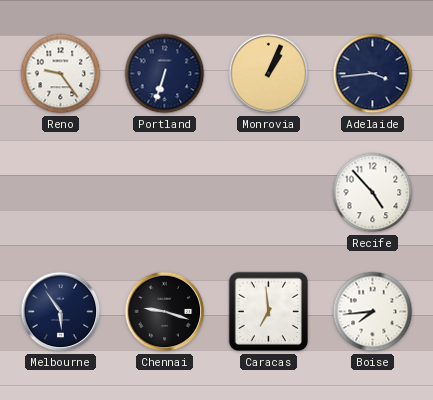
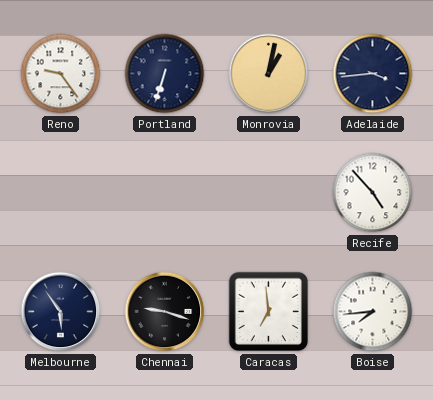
Monrovia: 1:04 -> 1:02 (269, 74)
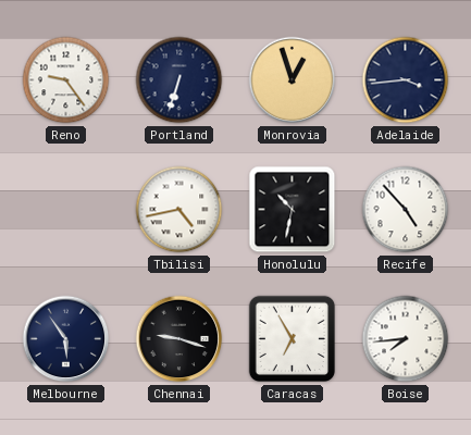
Monrovia: 1:02 -> 12:57 (293, 80)
Tbilisi: none -> 4:43 (179, 210)
Honolulu: none -> 10:32 (293, 210)
Caracas: 6:59 -> 6:55 (293, 339)
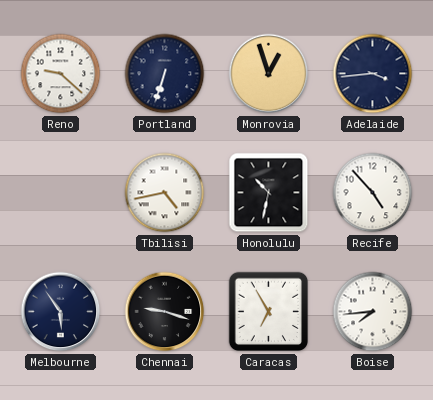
Reno: 9:24 -> 9:22 (61, 74)
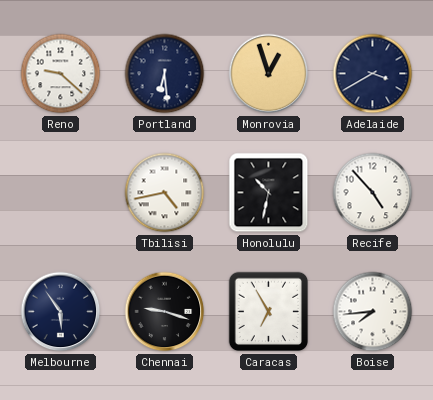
Portland: 6:33 -> 6:29 (165, 74)
Adelaide: 3:44 -> 3:40 (373, 74)
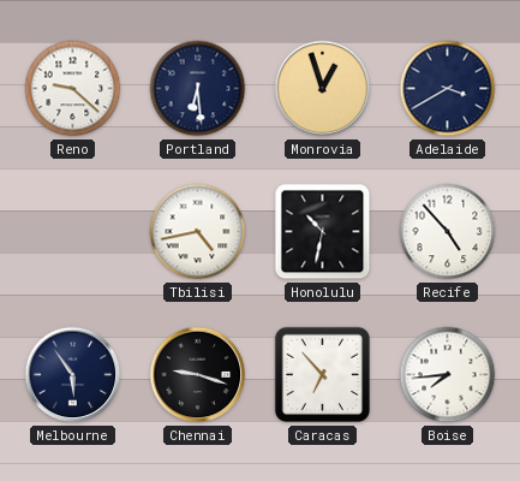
Caracas: 6:55 -> 6:53 (323, 375)
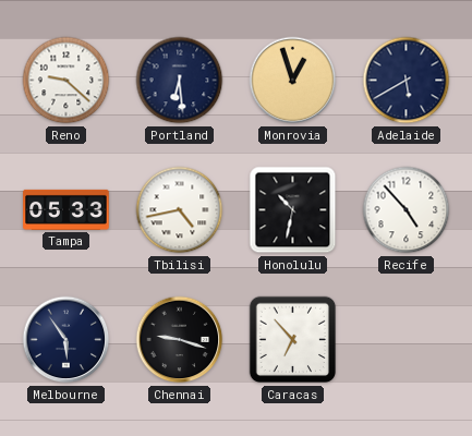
Adelaide: 3:40 -> 5:40 (407, 81)
Tampa: none -> 05:33 (66, 209)
Boise: 7:44 -> none (448, 375)
